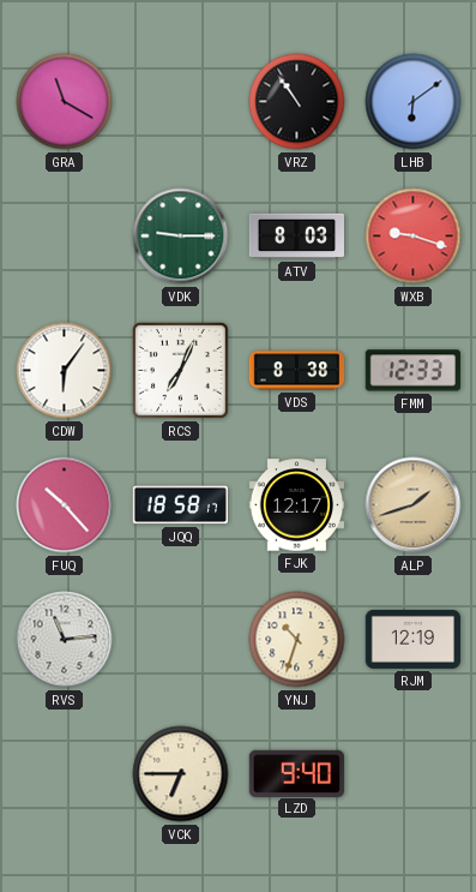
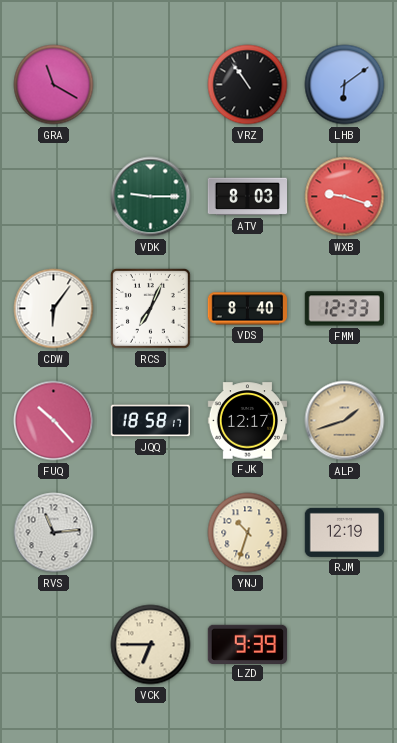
VDS: 8:38 -> 8:40 (248, 309)
LZD: 9:40 -> 9:39 (248, 644)
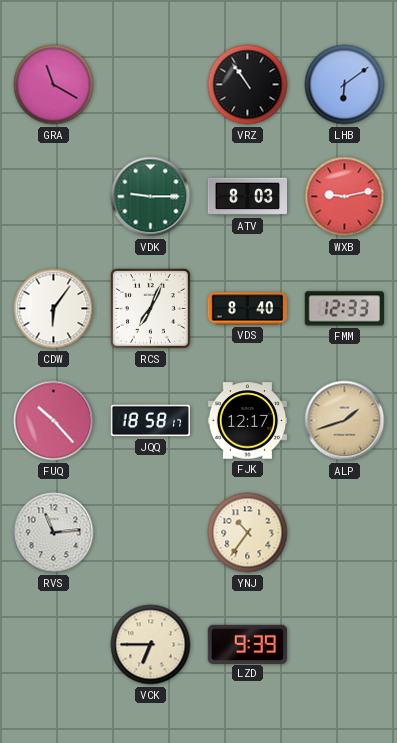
WXB: 9:18 -> 9:13 (345, 197)
YNJ: 10:33 -> 10:36 (248, 533)
RJM: 12:19 -> none (345, 532)
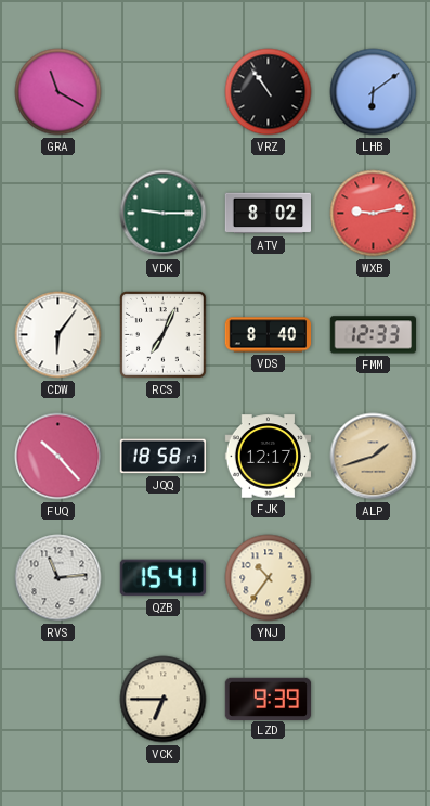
ATV: 8:03 -> 8:02 (268, 214)
QZB: none -> 15:41 (162, 578)
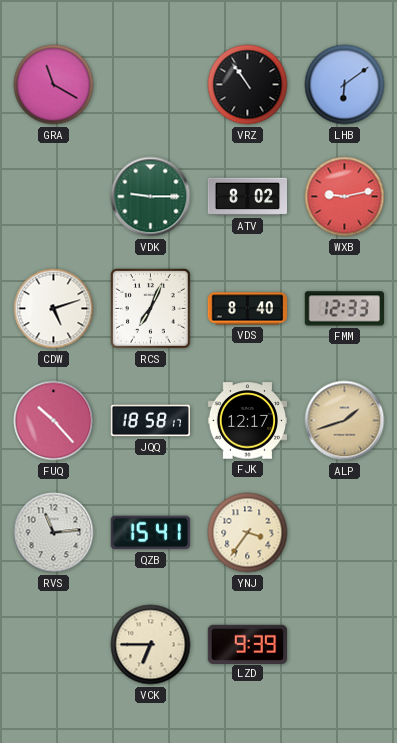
CDW: 6:06 -> 5:12 (54, 309)
YNJ: 10:36 -> 3:36 (248, 533)
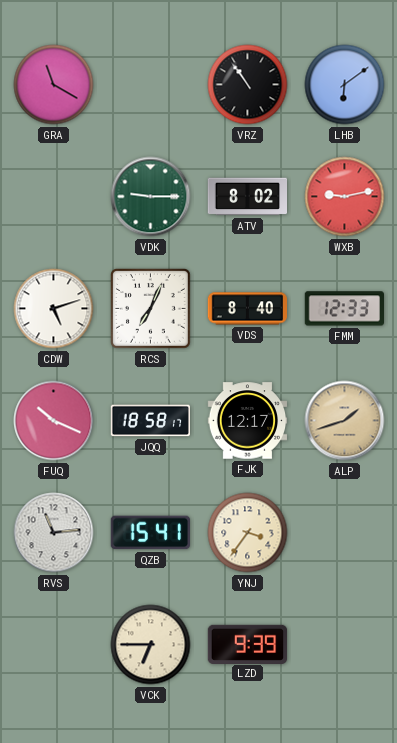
FUQ: 10:23 -> 10:19 (54, 421)
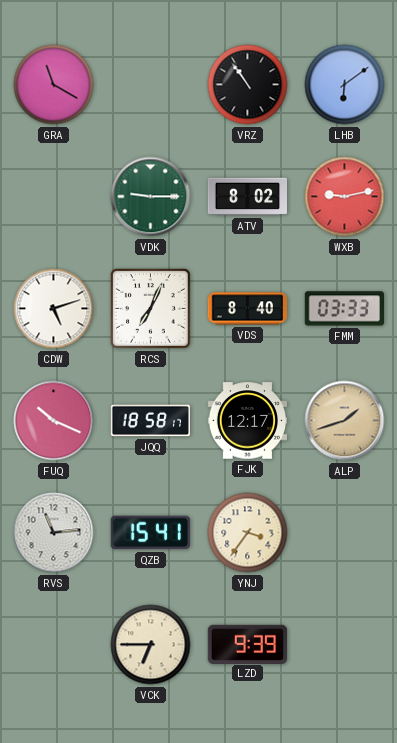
FMM: 12:33 -> 03:33 (344, 309)
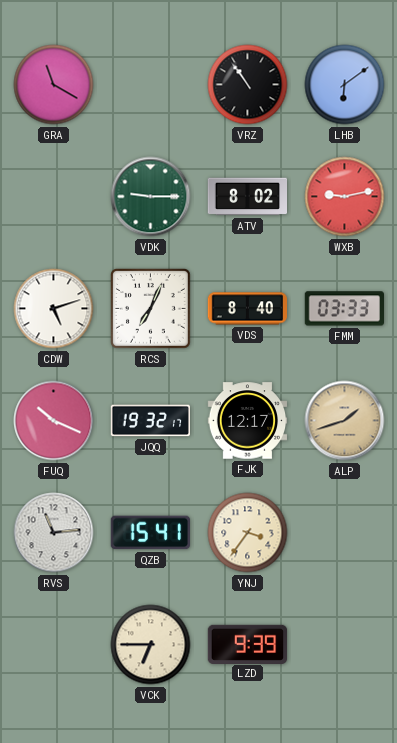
JQQ: 18:58 -> 19:32 (150, 421)
